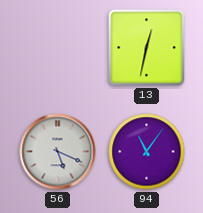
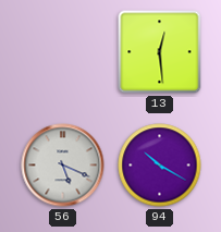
13: 12:32 -> 12:29 (160, 52)
94: 11:06 -> 10:20 (160, 166)
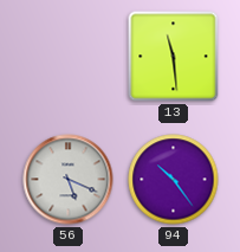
13: 12:29 -> 11:29 (174, 57)
94: 10:20 -> 10:24 (174, 180)
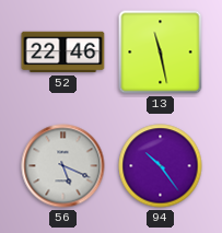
52: none -> 22:46 (63, 53)
13: 11:29 -> 11:28 (161, 53)
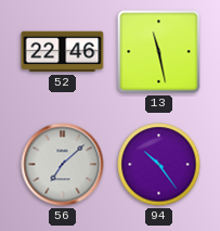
56: 5:19 -> 7:08 (63, 165)
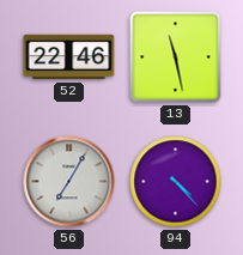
56: 7:08 -> 7:05 (69, 182)
94: 10:24 -> 4:23 (176, 182)
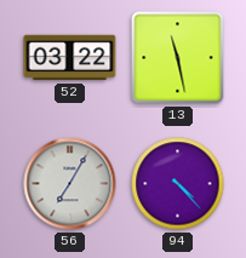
52: 22:46 -> 03:22 (70, 58)
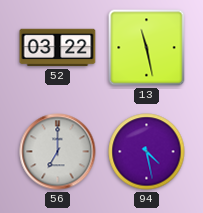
56: 7:05 -> 7:00 (58, 152)
94: 4:23 -> 4:28 (147, 152)
